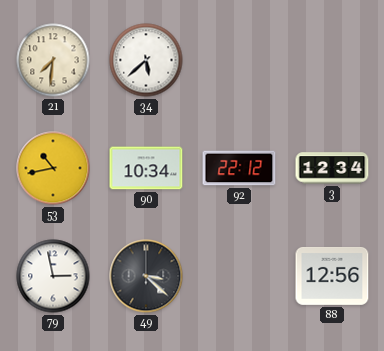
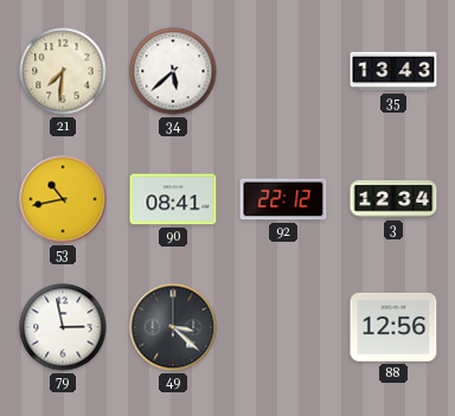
35: none -> 13:43 (393, 71)
90: 10:34 -> 08:41 (173, 199)
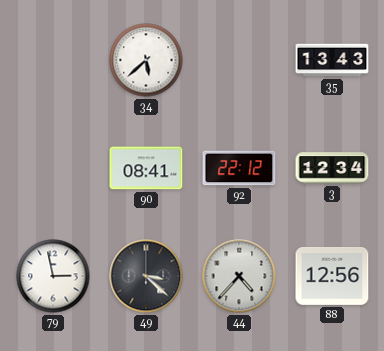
21: 7:31 -> none (63, 71)
53: 10:43 -> none (63, 199)
44: none -> 4:37 (239, 276)
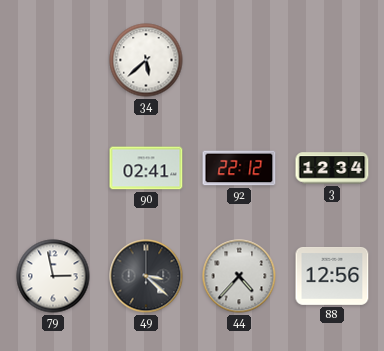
35: 13:43 -> none (332, 60)
90: 08:41 -> 02:41 (146, 168)
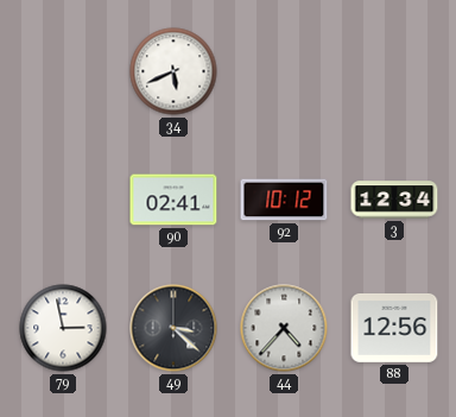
34: 5:38 -> 5:41 (173, 71)
92: 22:12 -> 10:12 (284, 200)
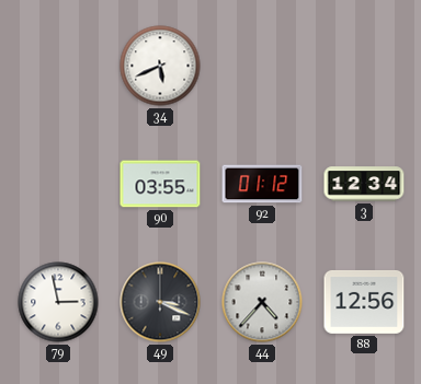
90: 02:41 -> 03:55 (160, 184)
92: 10:12 -> 01:12 (262, 184)
49: 3:22 -> 3:19 (160, 302)
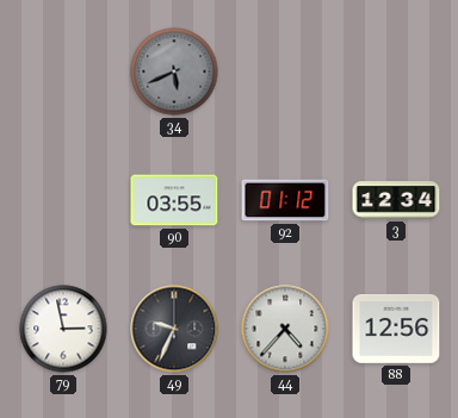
34 dial: white -> grey (174, 71)
49: 3:19 -> 9:34 (174, 329)
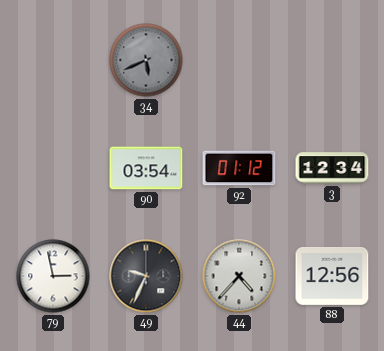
90: 03:55 -> 03:54 (146, 168)
